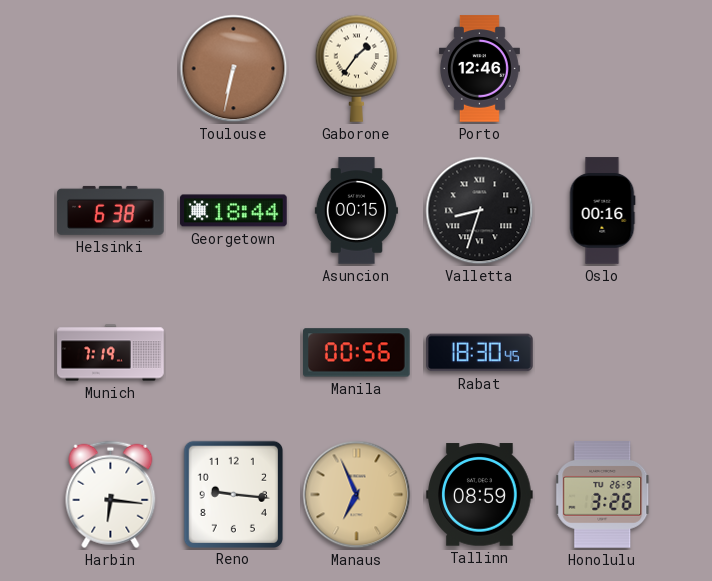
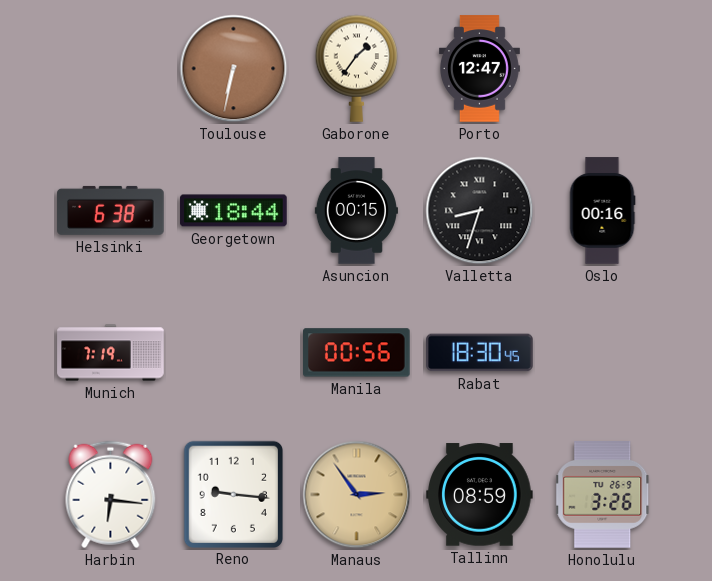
Porto: 12:46 -> 12:47 (479, 69)
Manaus: 6:56 -> 2:54 (357, 495)
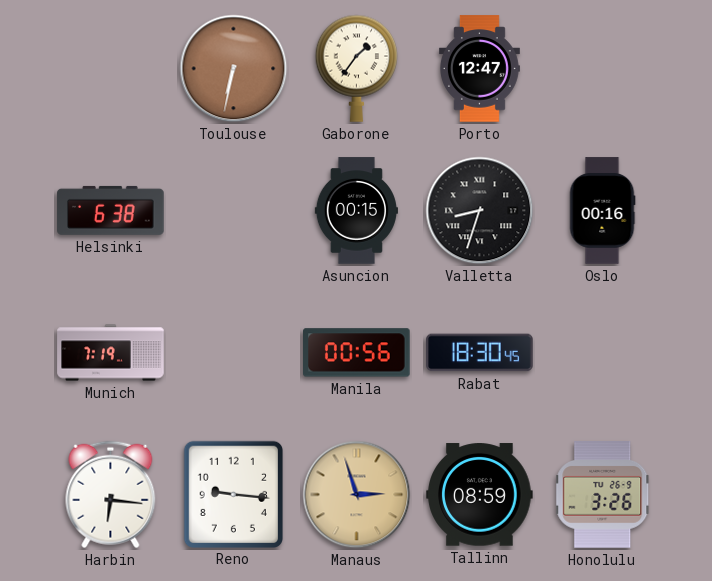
Georgetown: 18:44 -> none (234, 211)
Manaus: 2:54 -> 2:57 (357, 495)
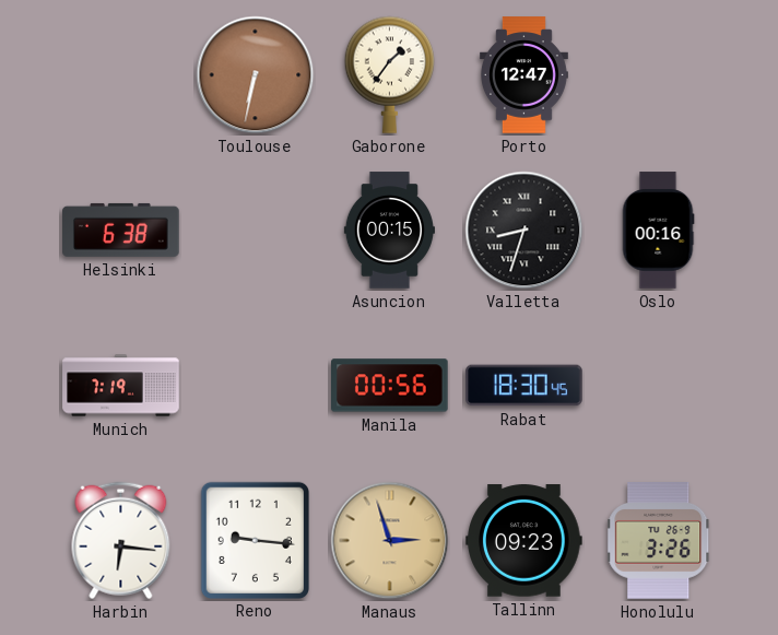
Tallinn: 08:59 -> 09:23 (524, 541)
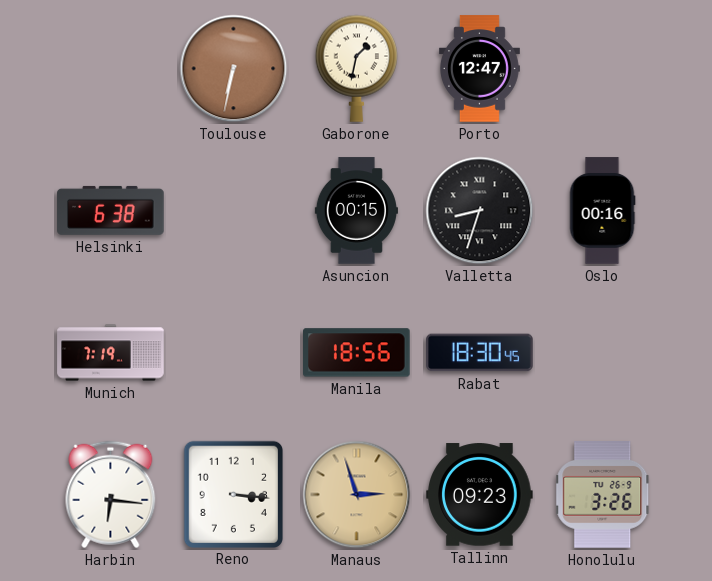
Gaborone: 1:36 -> 1:32 (356, 68)
Manila: 00:56 -> 18:56 (357, 353)
Reno: 9:16 -> 3:16 (233, 494)
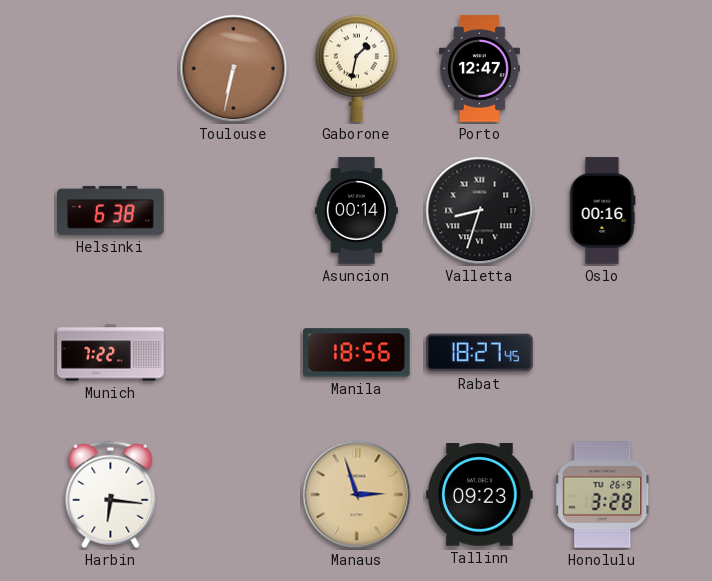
Asuncion: 00:15 -> 00:14 (356, 211)
Munich: 7:19 -> 7:22 (111, 353)
Rabat: 18:30 -> 18:27 (480, 353)
Reno: 3:16 -> none (233, 494)
Honolulu: 3:26 -> 3:28 (603, 495)
